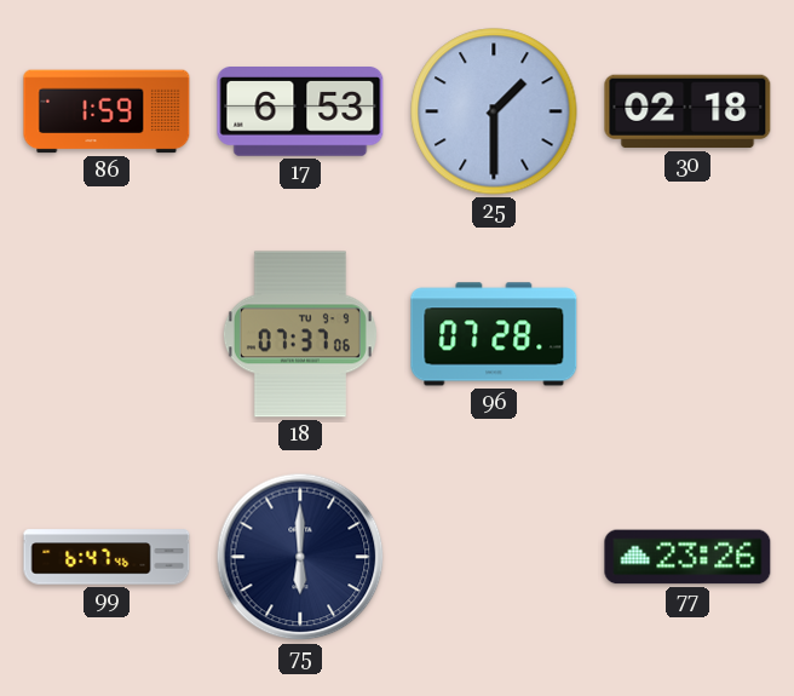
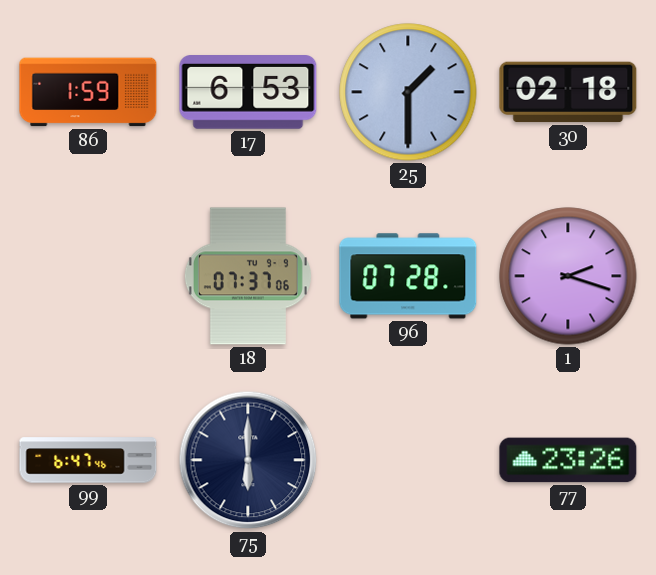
1: none -> 2:18 (568, 276)
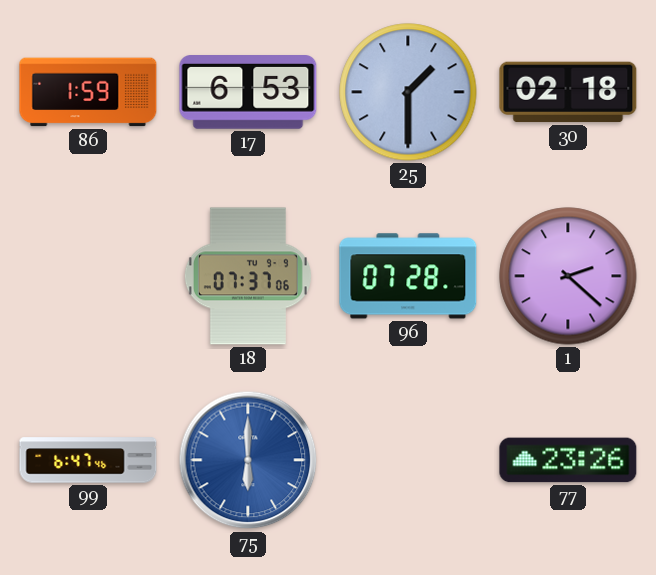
1: 2:18 -> 2:22 (568, 276)
75 dial: navy -> blue (248, 460)
